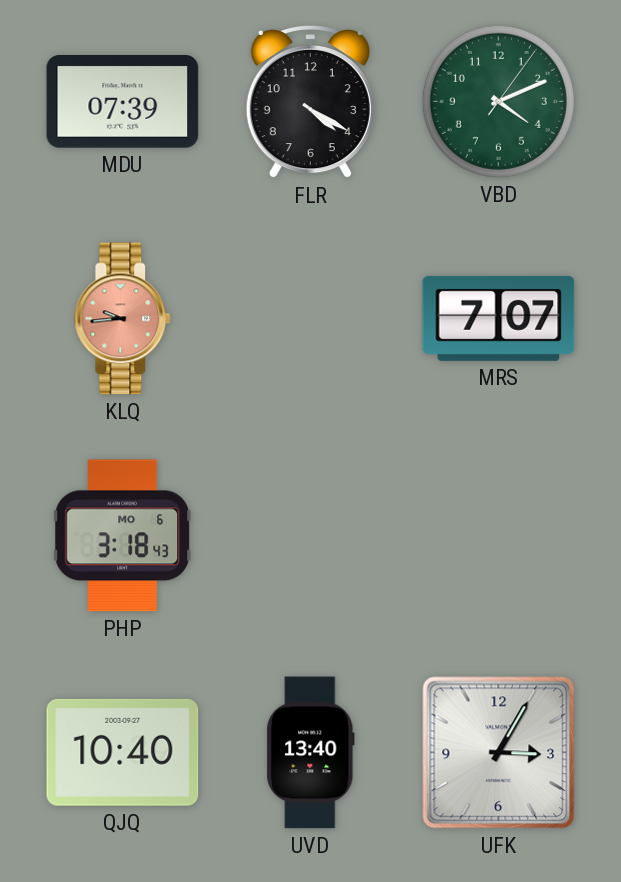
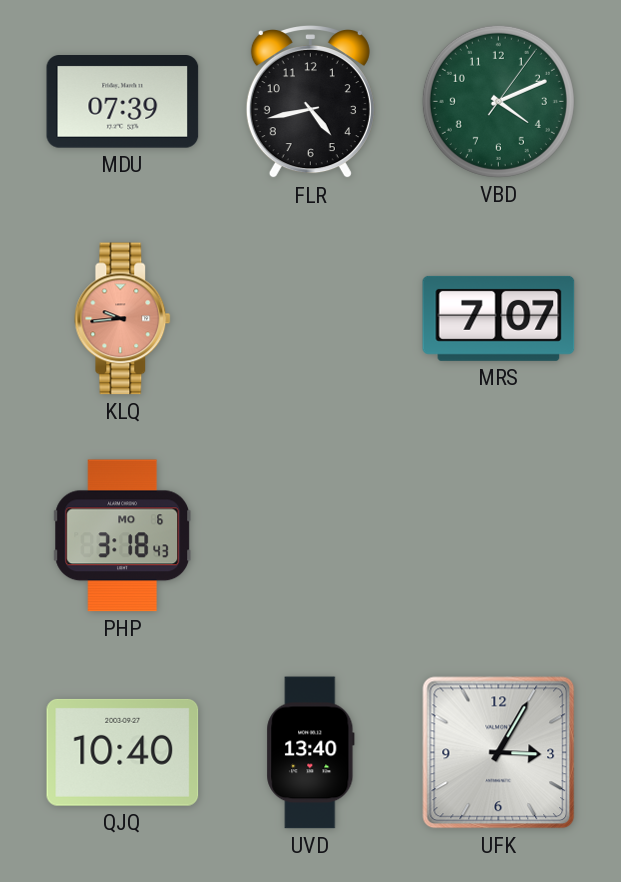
FLR: 4:20 -> 4:43 (310, 103)
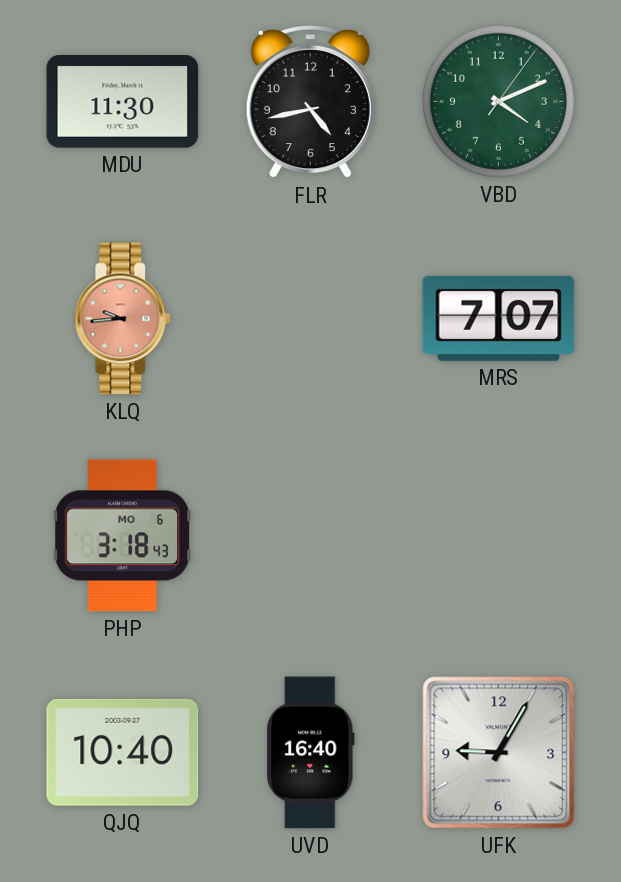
MDU: 07:39 -> 11:30 (123, 102)
UVD: 13:40 -> 16:40 (311, 753)
UFK: 3:05 -> 9:05 (499, 753)
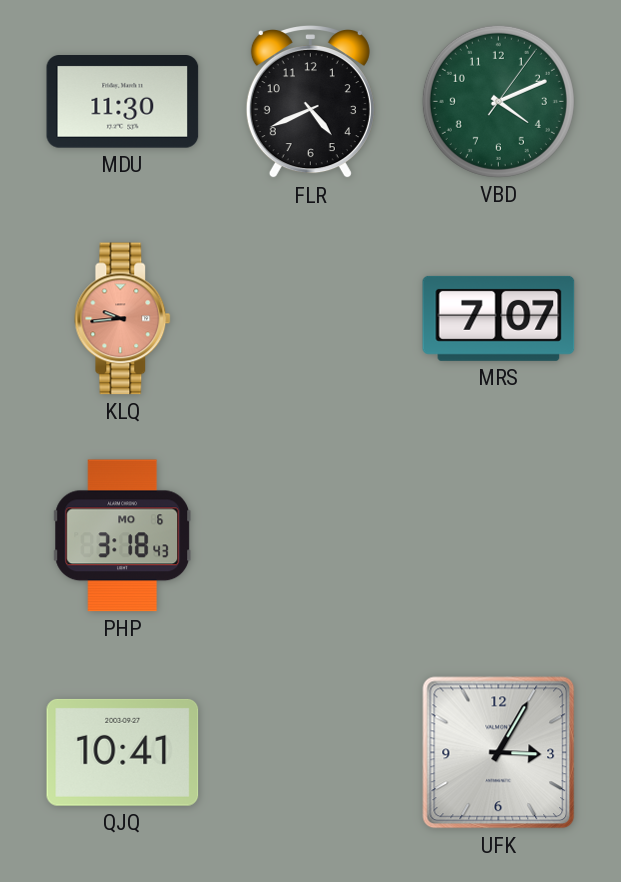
FLR: 4:43 -> 4:41 (310, 103)
QJQ: 10:40 -> 10:41 (123, 752)
UVD: 16:40 -> none (311, 753)
UFK: 9:05 -> 3:05 (499, 753)
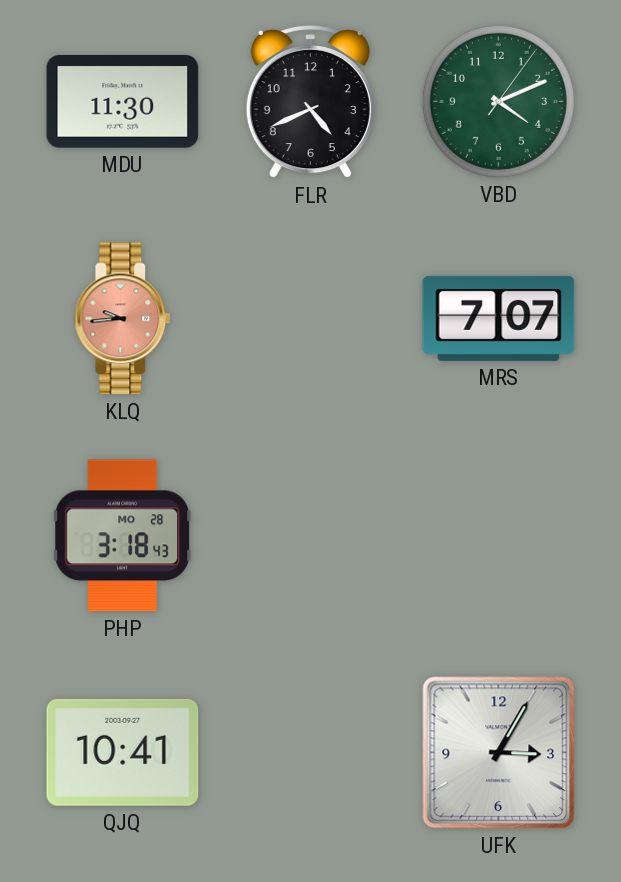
PHP date: MO 6 -> MO 28 (122, 536)
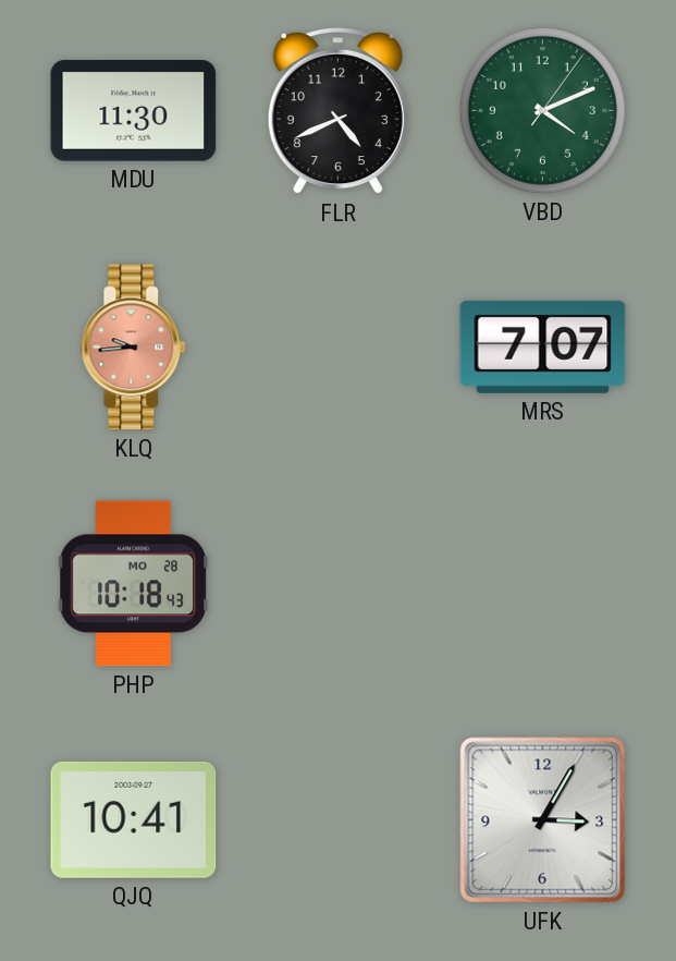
PHP: 3:18 -> 10:18 (133, 584)
